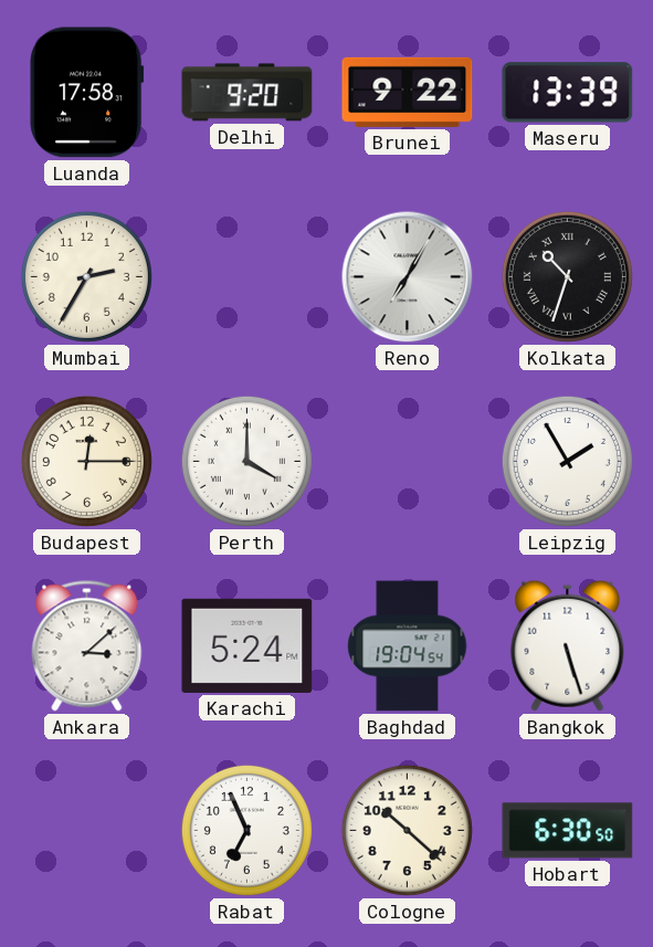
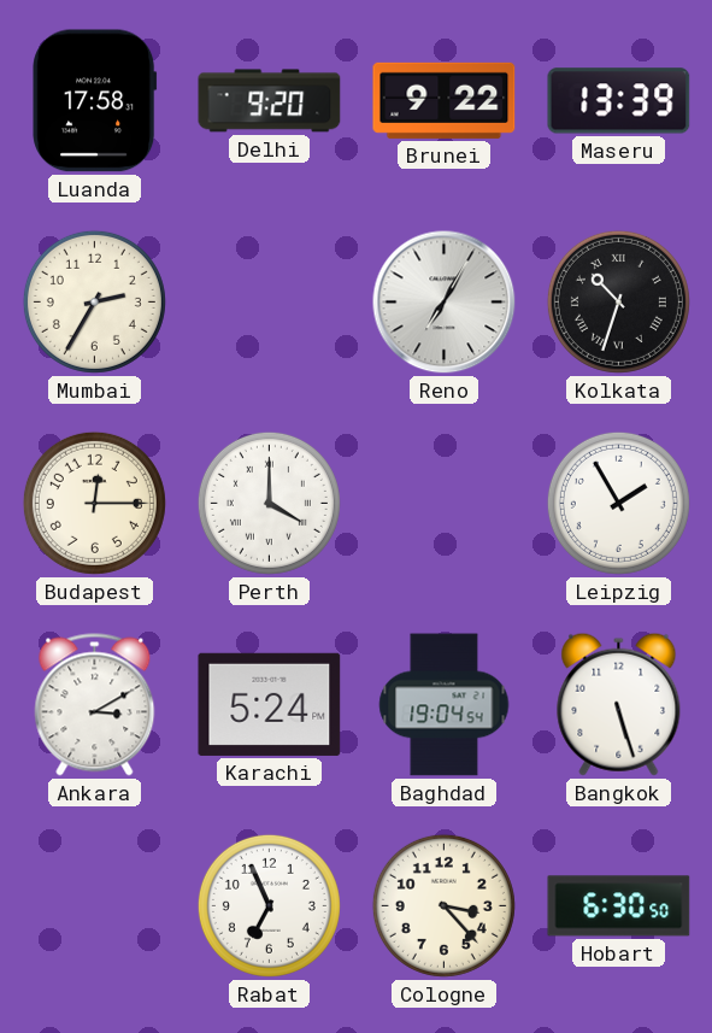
Ankara: 3:08 -> 3:10 (95, 705)
Cologne: 10:22 -> 3:23 (443, 905)
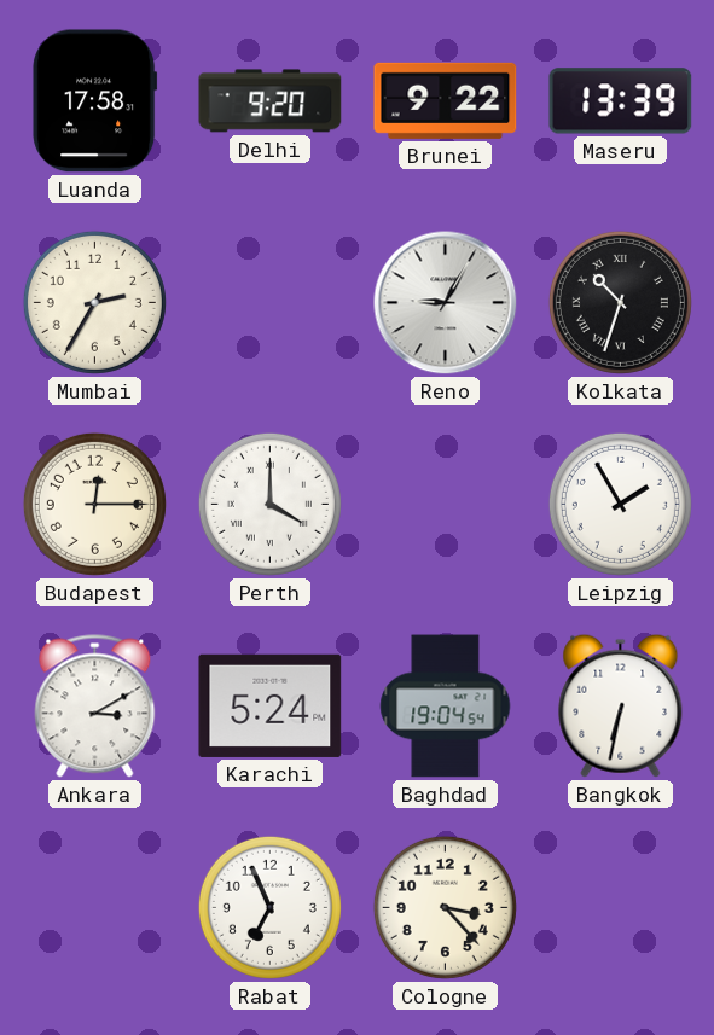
Reno: 7:05 -> 9:05 (446, 303)
Bangkok: 5:27 -> 6:32 (621, 705)
Hobart: 6:30 -> none (619, 906)
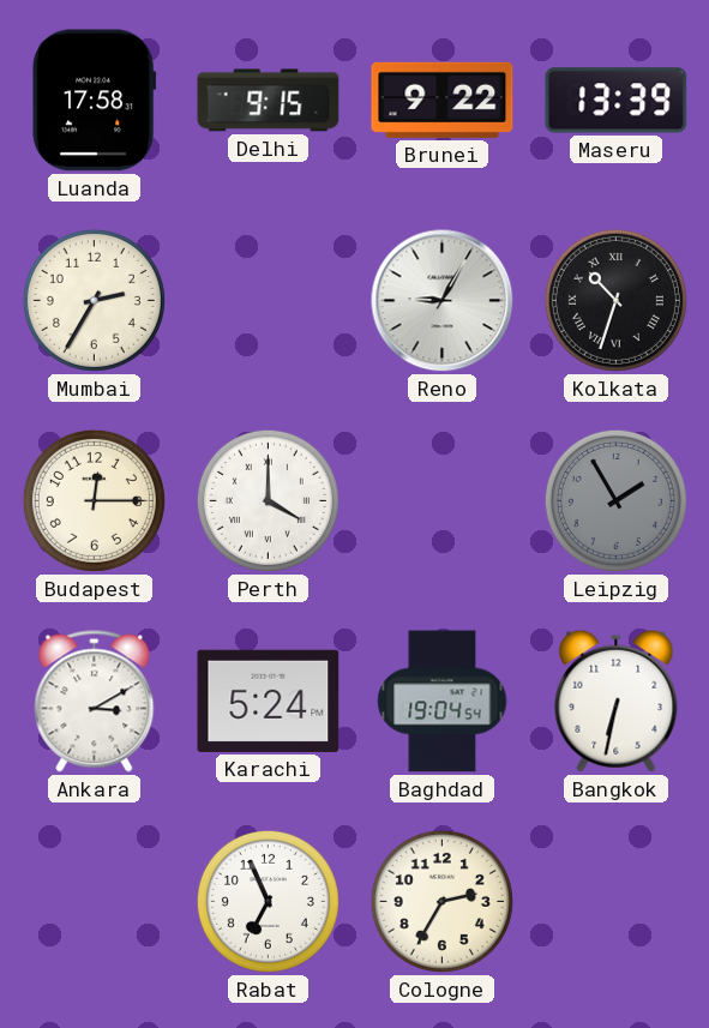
Delhi: 9:20 -> 9:15 (269, 101)
Leipzig dial: white -> grey (615, 500)
Cologne: 3:23 -> 2:35 (441, 901)
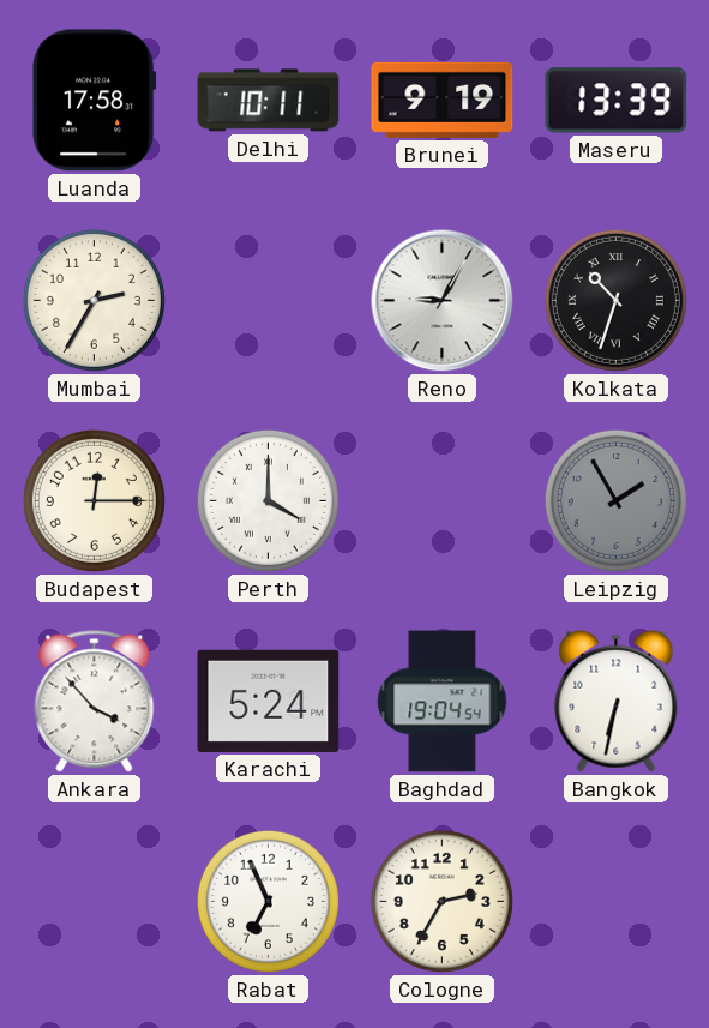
Delhi: 9:15 -> 10:11 (269, 101)
Brunei: 9:22 -> 9:19 (443, 100)
Ankara: 3:10 -> 3:53 (95, 702)
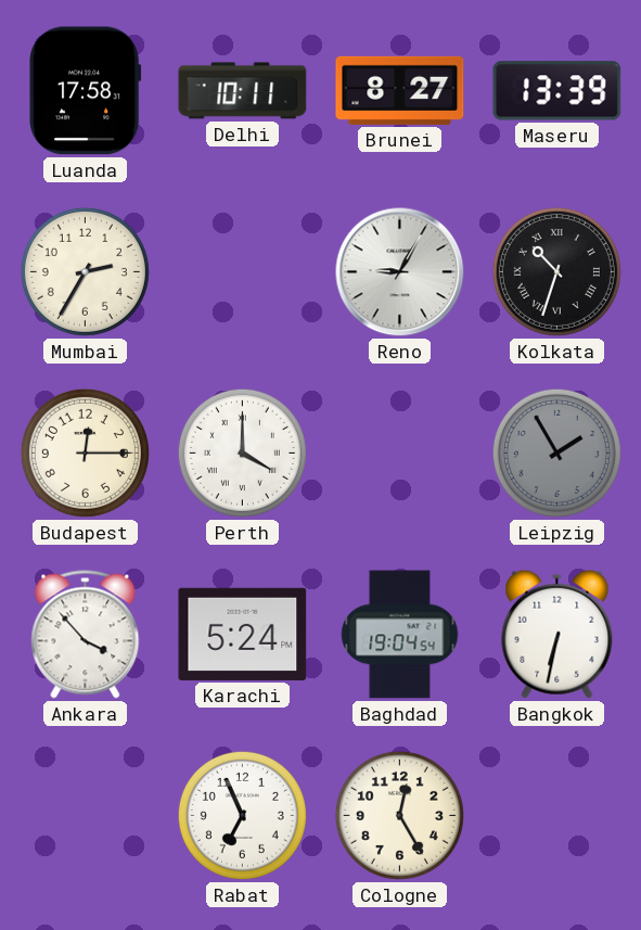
Brunei: 9:19 -> 8:27 (400, 90)
Cologne: 2:35 -> 12:25 (399, 815)
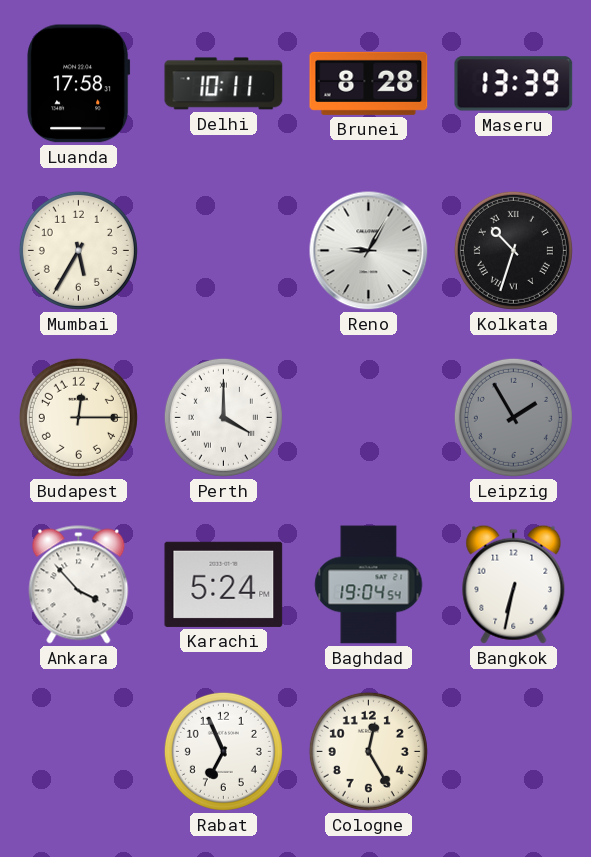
Brunei: 8:27 -> 8:28 (369, 83)
Mumbai: 2:35 -> 5:35 (78, 250)
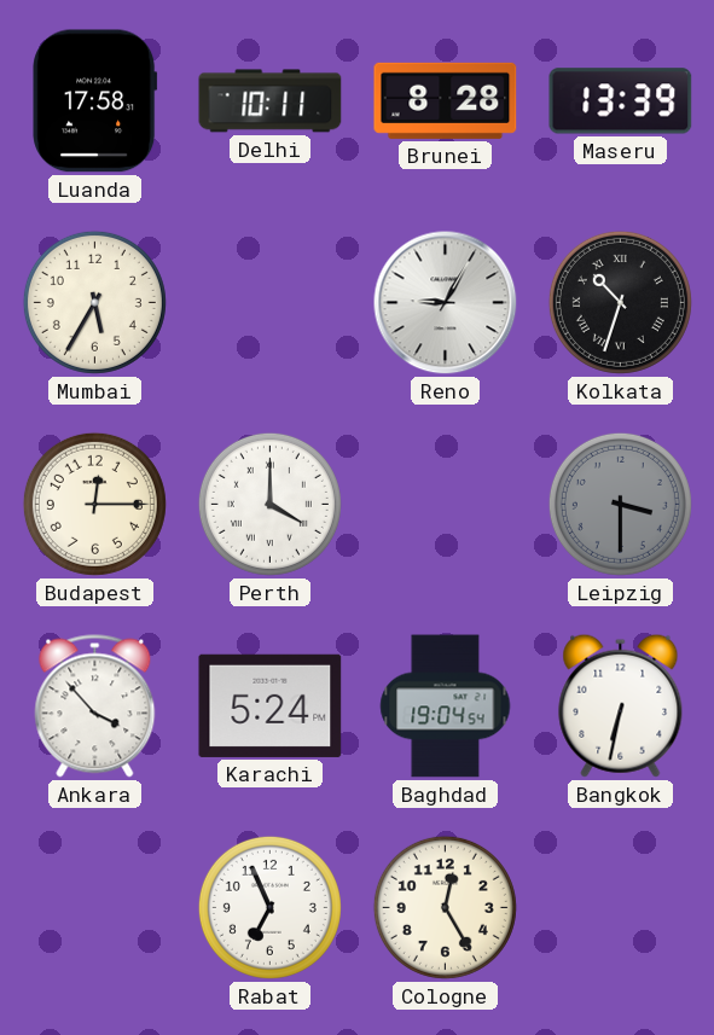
Leipzig: 1:55 -> 3:30 (620, 504)
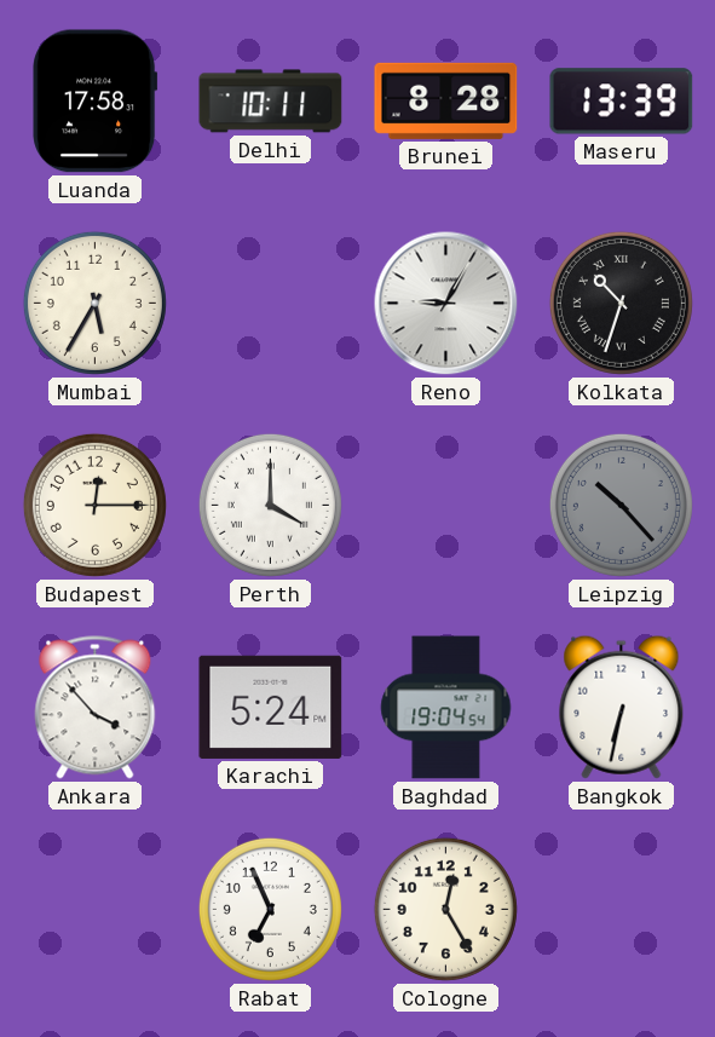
Leipzig: 3:30 -> 10:23 (621, 505)
